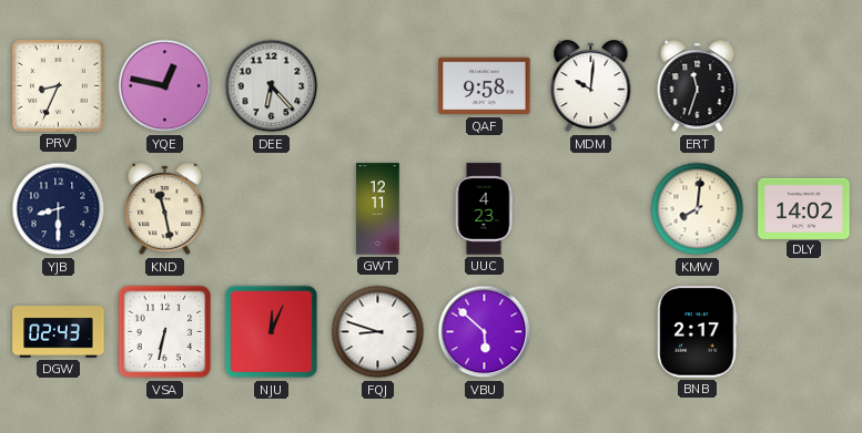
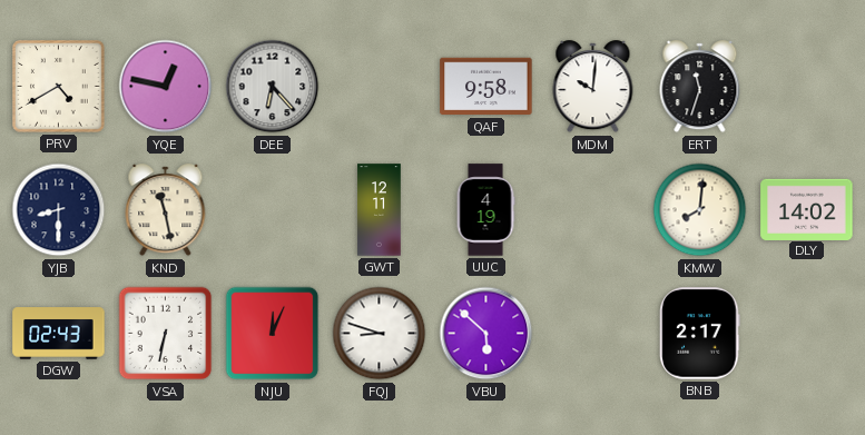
PRV: 8:34 -> 4:40 (59, 87)
UUC: 4:23 -> 4:19 (485, 210)
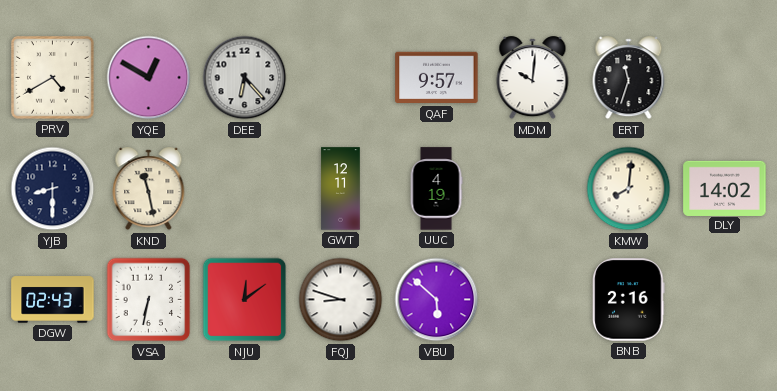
YQE: 12:47 -> 12:50 (149, 78)
QAF: 9:58 -> 9:57 (437, 78)
NJU: 12:04 -> 12:09 (245, 300)
BNB: 2:17 -> 2:16 (629, 300)
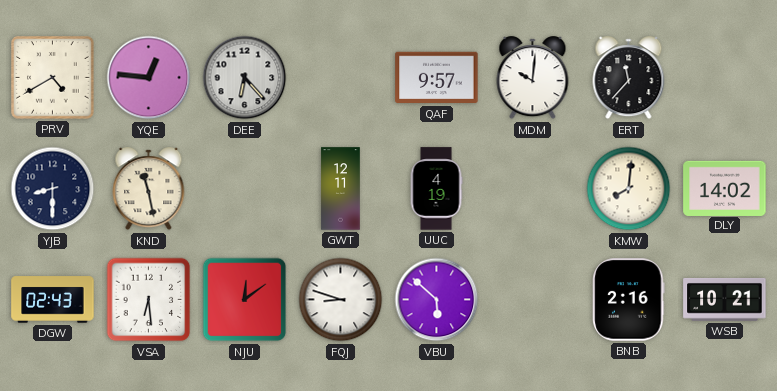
YQE: 12:50 -> 12:46 (149, 78)
ERT: 11:33 -> 11:37 (629, 78)
VSA: 6:32 -> 6:29 (149, 300)
WSB: none -> 10:21 (725, 299)
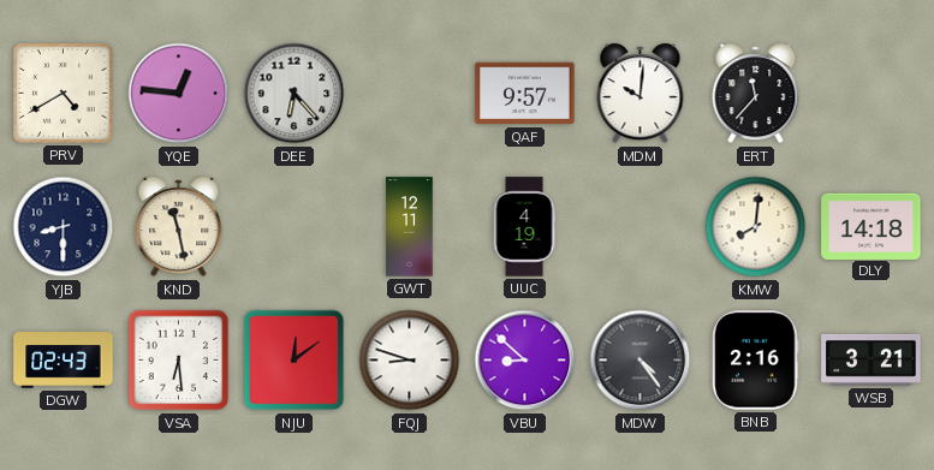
DLY: 14:02 -> 14:18 (871, 226)
VBU: 5:52 -> 8:52 (525, 361)
MDW: none -> 4:24 (641, 361)
WSB: 10:21 -> 3:21 (871, 359)
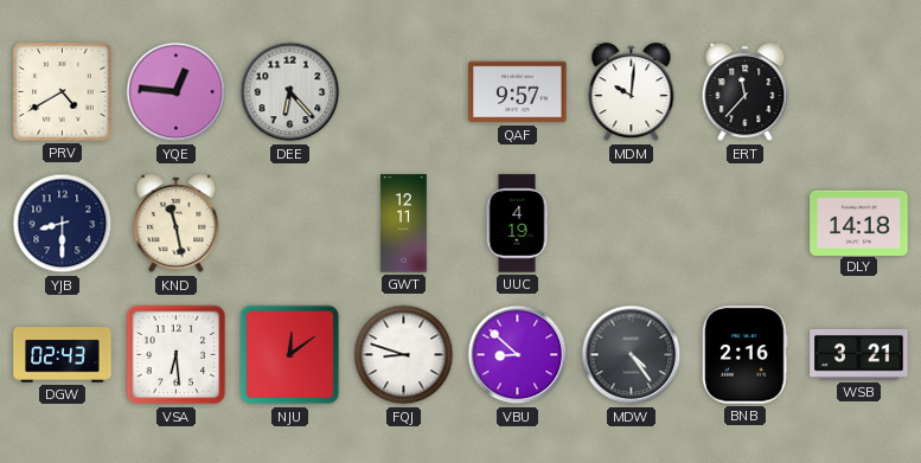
KMW: 8:01 -> none (756, 227)
